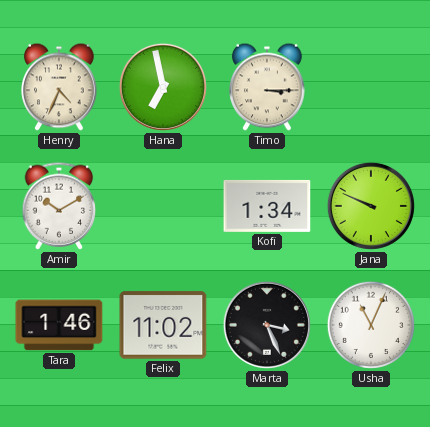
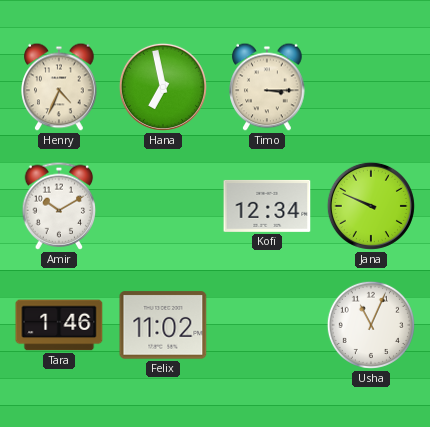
Kofi: 1:34 -> 12:34 (267, 206)
Marta: 3:26 -> none (267, 325)
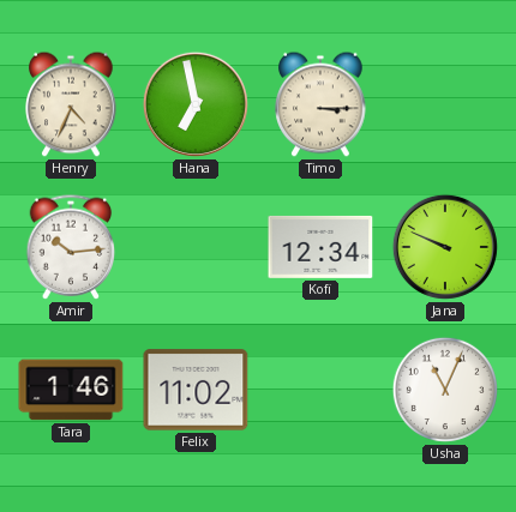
Amir: 10:10 -> 10:14 (71, 247)
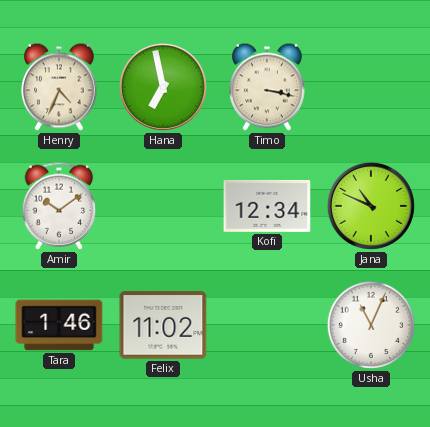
Timo: 3:15 -> 3:17 (267, 87)
Amir: 10:14 -> 10:09 (59, 206)
Jana: 9:49 -> 10:49 (371, 206)
